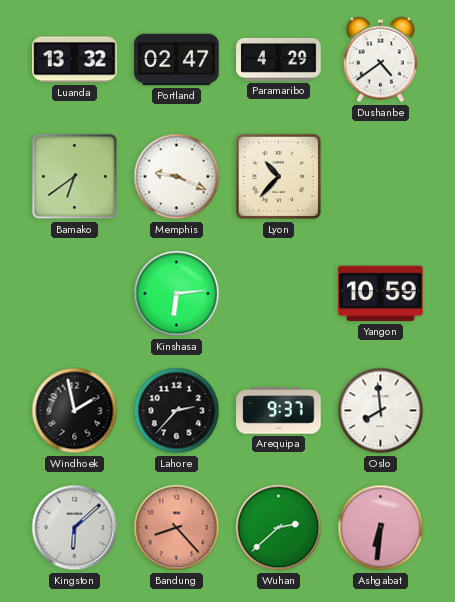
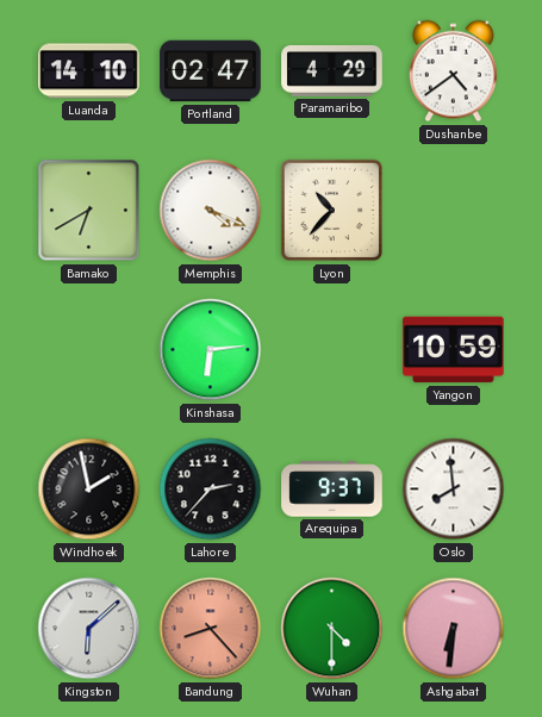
Luanda: 13:32 -> 14:10 (89, 71)
Bamako: 6:39 -> 6:40 (89, 211)
Memphis: 9:19 -> 4:19 (211, 211)
Wuhan: 2:38 -> 4:30 (332, 629)
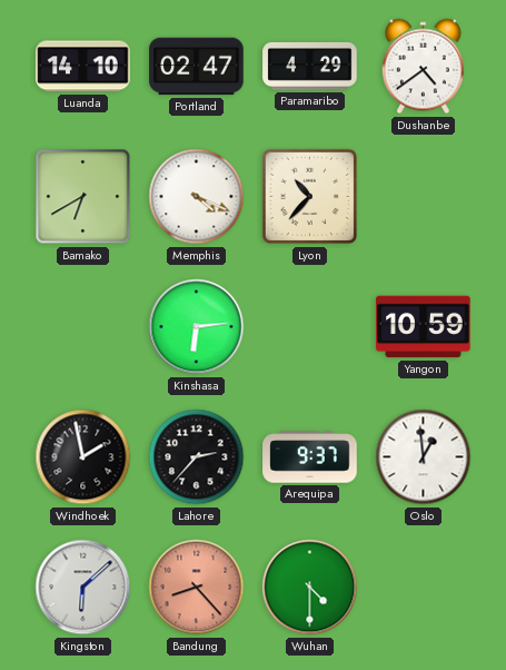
Oslo: 7:59 -> 12:59 (424, 457)
Ashgabat: 6:31 -> none (454, 629)
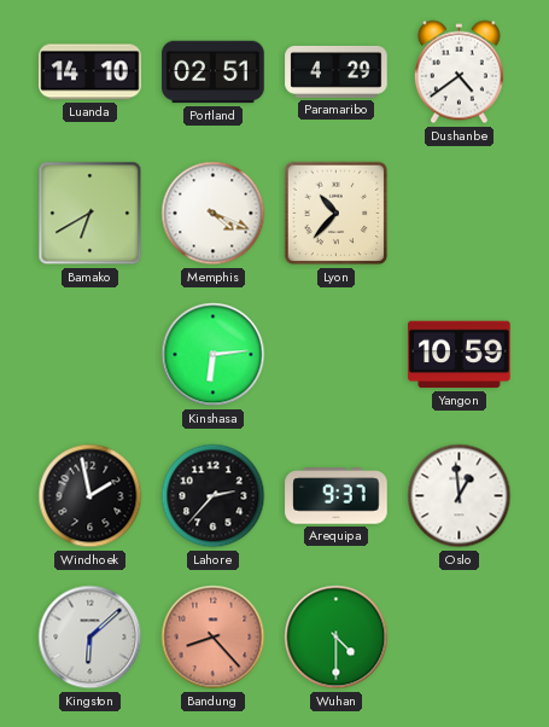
Portland: 02:47 -> 02:51 (214, 72)
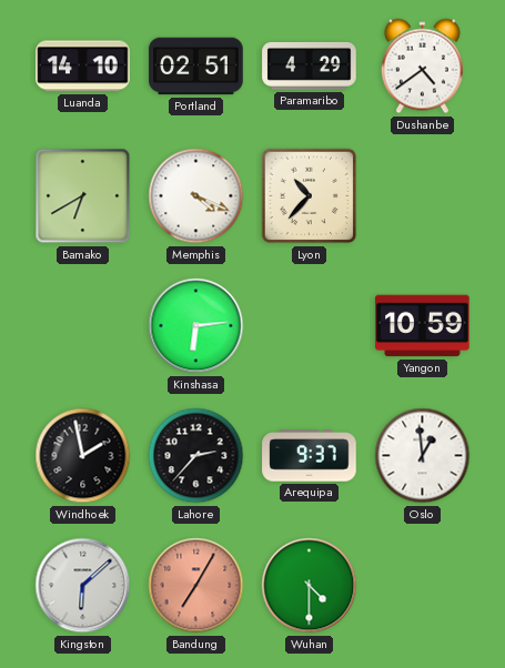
Bandung: 8:23 -> 7:05 (196, 586)
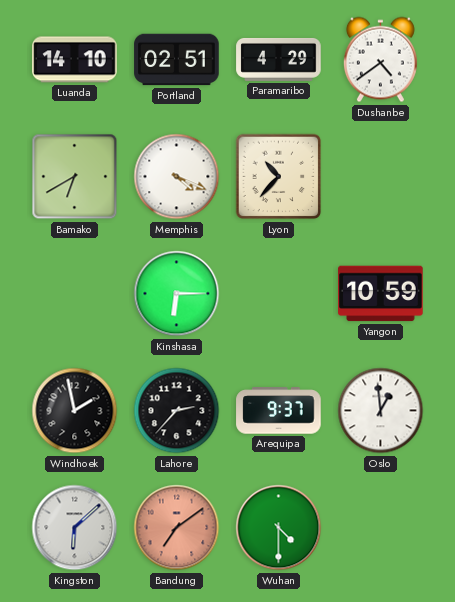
Kinshasa: 6:14 -> 6:15 (177, 294)
Bandung: 7:05 -> 7:09 (177, 528)
